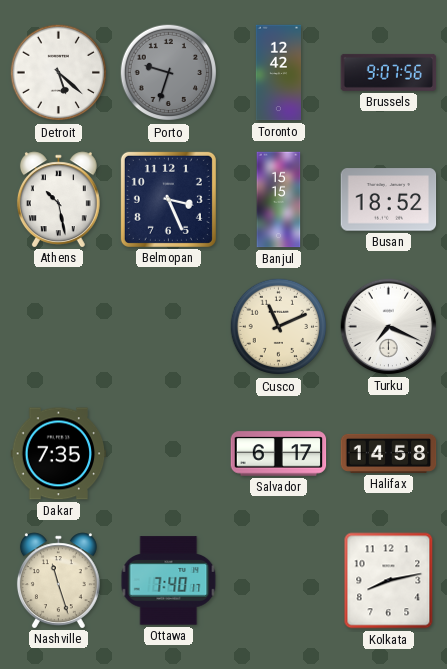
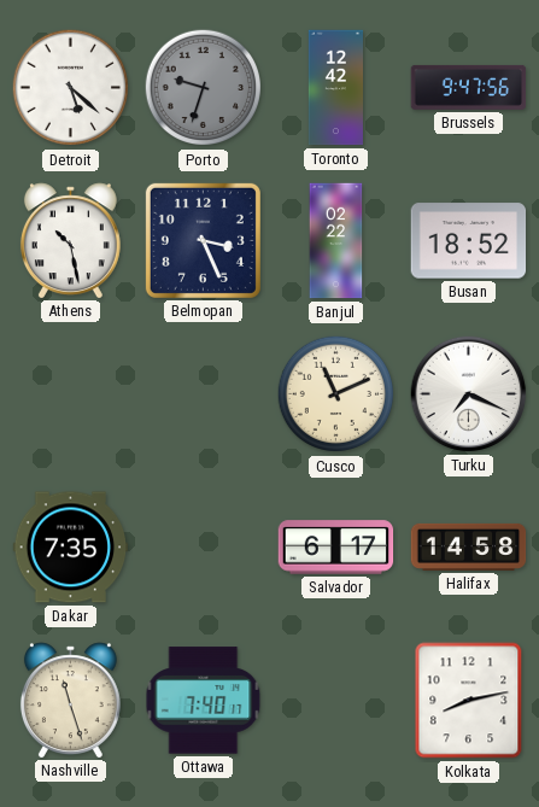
Brussels: 9:07 -> 9:47 (469, 87)
Banjul: 15:15 -> 02:22 (336, 241)
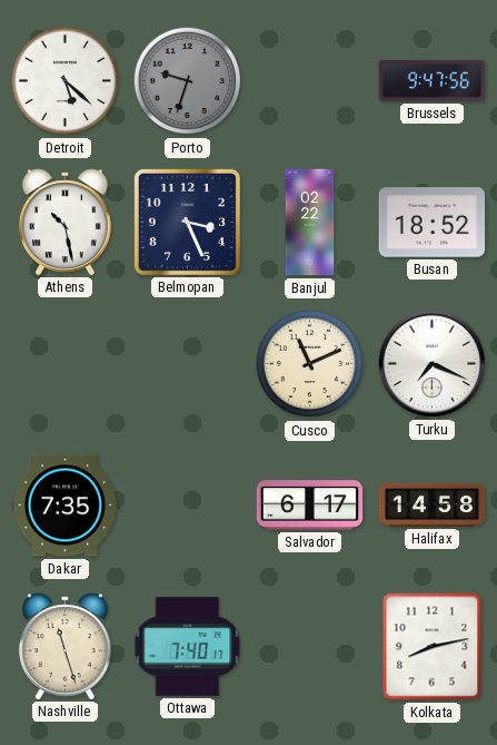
Toronto: 12:42 -> none (335, 88)
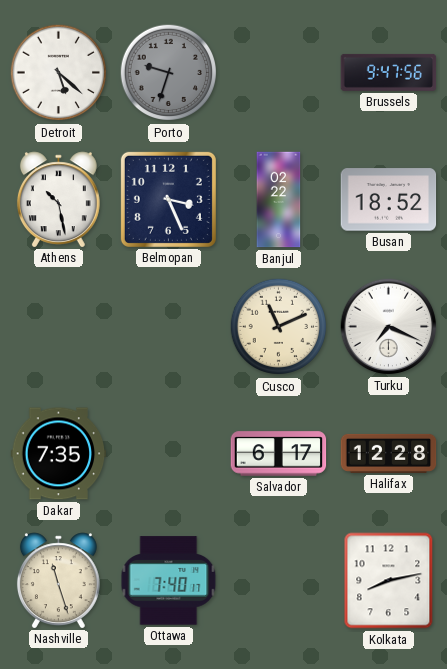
Halifax: 14:58 -> 12:28 (389, 453)
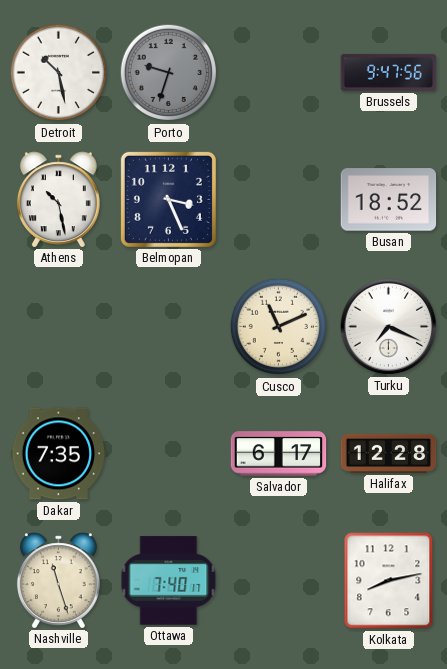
Detroit: 5:22 -> 10:28 (59, 73)
Banjul: 02:22 -> none (279, 200)
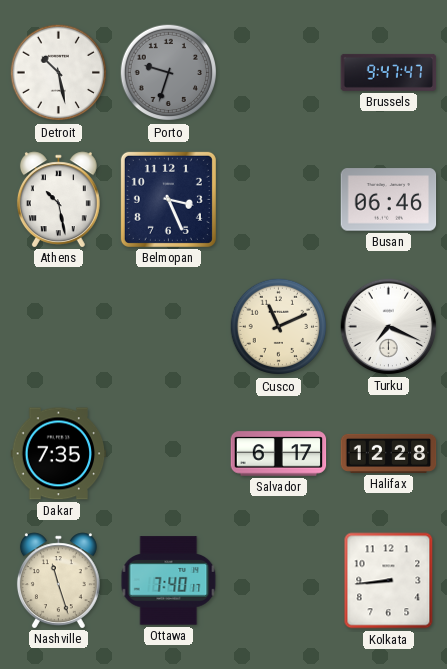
Brussels: 9:47:56 -> 9:47:47 (389, 72)
Busan: 18:52 -> 06:46 (389, 200)
Kolkata: 8:13 -> 8:44 (389, 581)
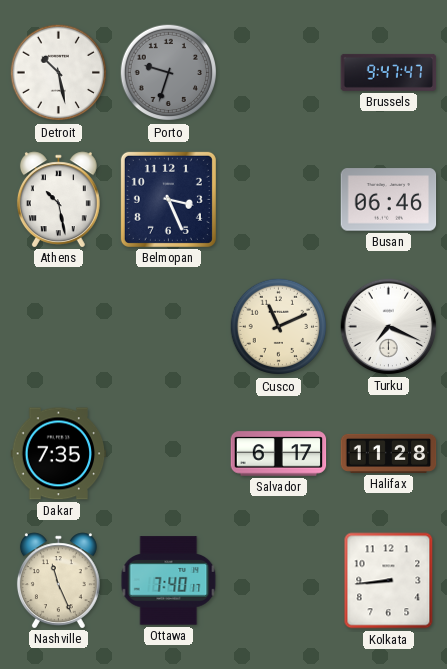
Halifax: 12:28 -> 11:28 (389, 453)
Nashville: 11:27 -> 11:26 (58, 580)
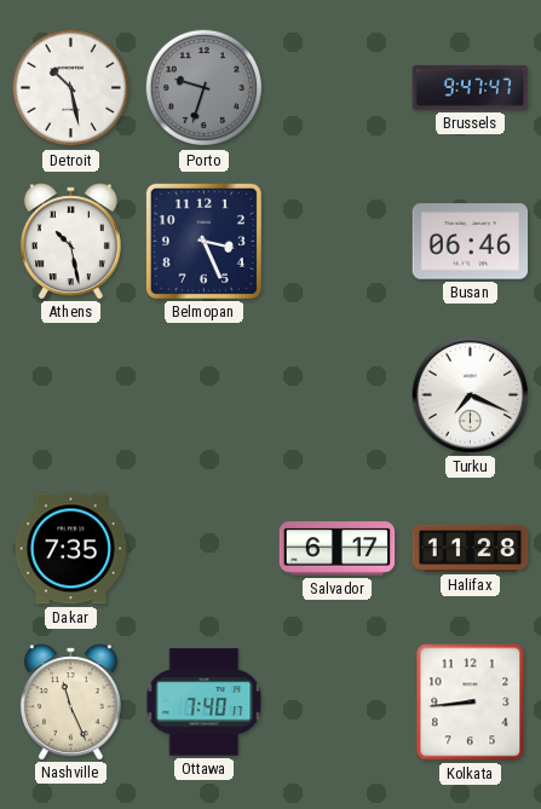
Cusco: 11:11 -> none (279, 327)
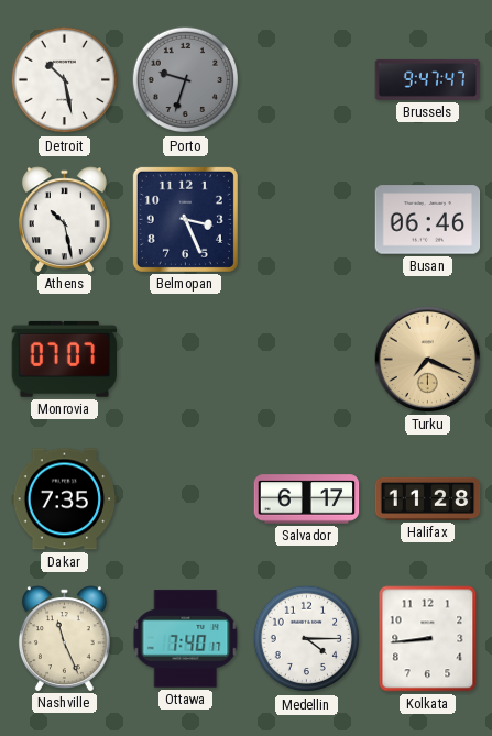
Monrovia: none -> 07:07 (64, 359)
Turku dial: white -> champagne (428, 360)
Medellin: none -> 4:15 (307, 639)
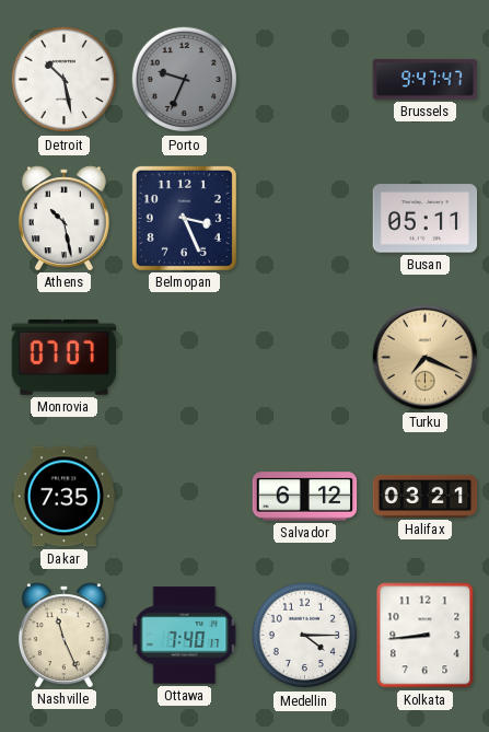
Porto: 9:33 -> 9:34 (185, 80)
Busan: 06:46 -> 05:11 (426, 219)
Salvador: 6:17 -> 6:12 (305, 497)
Halifax: 11:28 -> 03:21 (426, 496)
